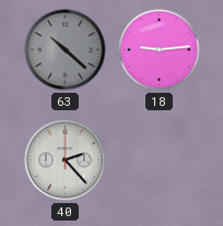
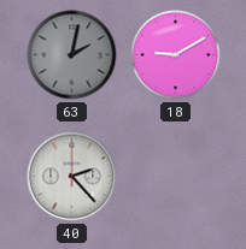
63: 10:22 -> 2:02 (72, 55)
18: 9:14 -> 9:10 (176, 55)
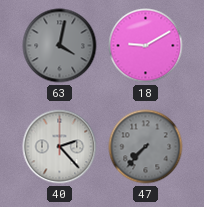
63: 2:02 -> 4:02 (60, 46)
47: none -> 7:37 (146, 147)
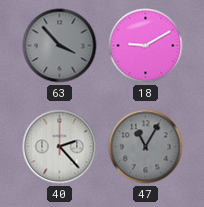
63: 4:02 -> 3:53 (60, 46)
47: 7:37 -> 11:05 (146, 147)
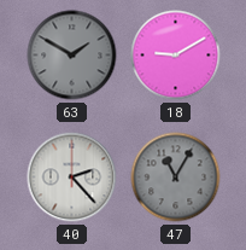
63: 3:53 -> 1:50 (72, 56)
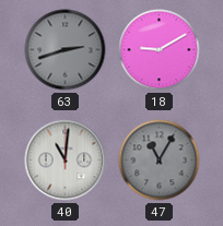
63: 1:50 -> 2:42 (66, 50)
40: 2:23 -> 11:01 (66, 160)
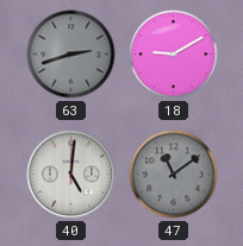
40: 11:01 -> 5:01 (71, 175)
47: 11:05 -> 11:09 (174, 175)
